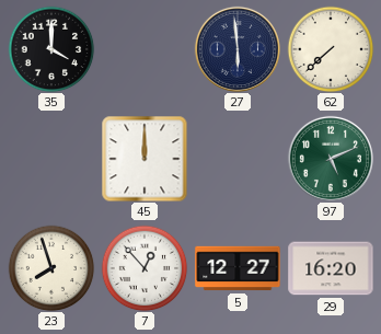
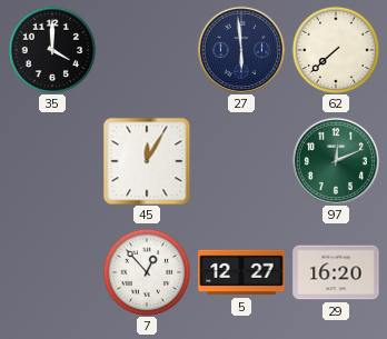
45: 12:00 -> 12:05 (147, 161)
97: 5:11 -> 12:11 (336, 161)
23: 7:57 -> none (51, 268)
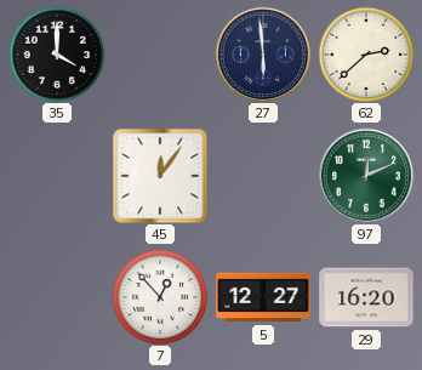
62: 7:38 -> 2:38 (366, 55)
45: 12:05 -> 12:06 (160, 176)
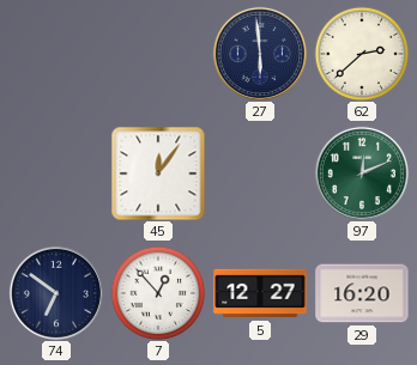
35: 4:00 -> none (57, 55)
74: none -> 6:51 (56, 293)
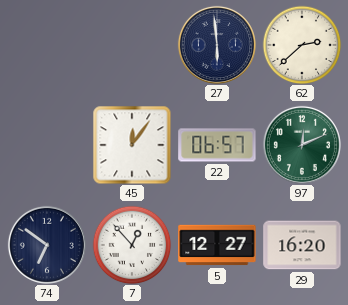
22: none -> 06:57 (217, 145)
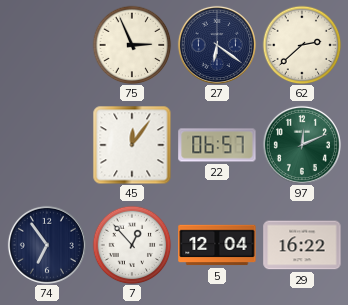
75: none -> 2:56 (132, 45)
27: 5:59 -> 6:21 (217, 45)
74: 6:51 -> 6:54 (47, 245)
5: 12:27 -> 12:04 (217, 245)
29: 16:20 -> 16:22 (302, 245)
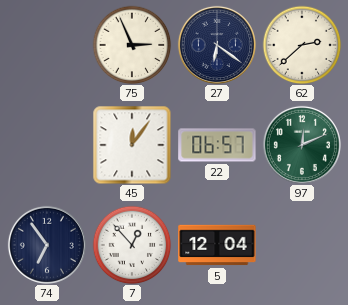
29: 16:22 -> none (302, 245)
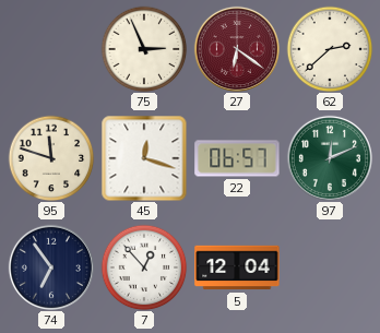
27 dial: navy -> burgundy (237, 49)
95: none -> 11:48 (51, 158)
45: 12:06 -> 12:18 (144, 158)
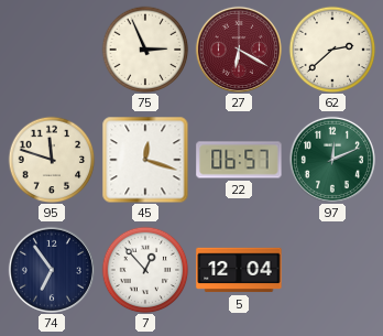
27: 6:21 -> 6:20 (239, 50)
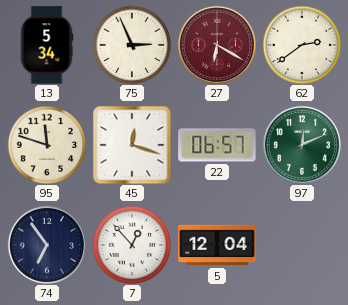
13: none -> 5:34 (47, 45)
62: 2:38 -> 2:39 (302, 45)
